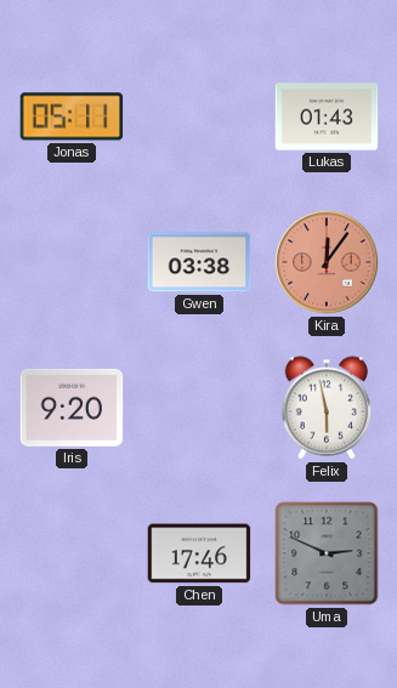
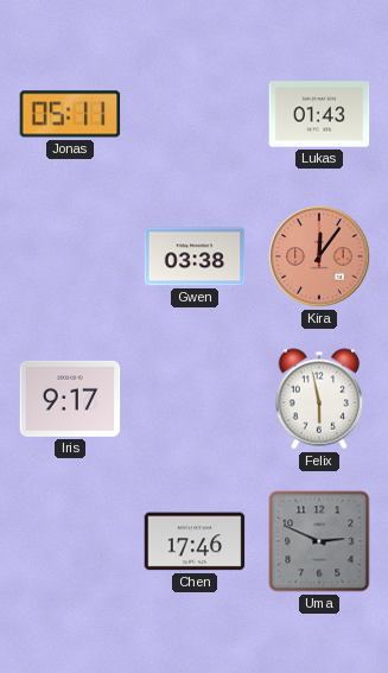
Iris: 9:20 -> 9:17 (70, 399)
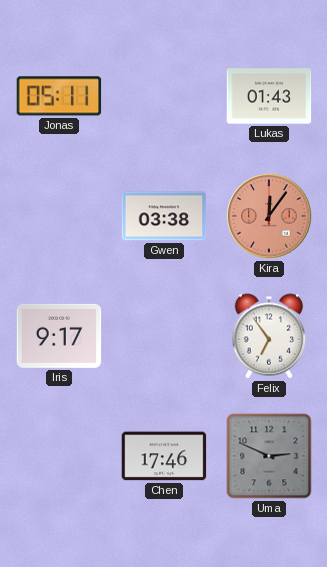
Felix: 5:58 -> 6:54 (269, 336)
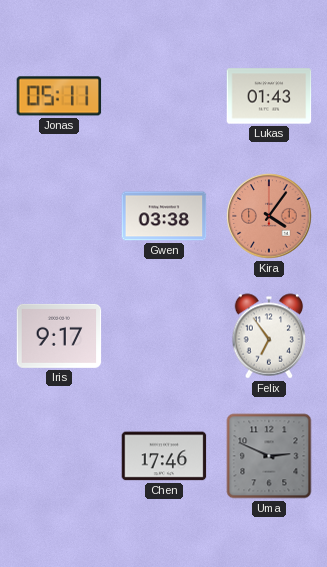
Kira: 12:06 -> 4:06 (269, 216)
